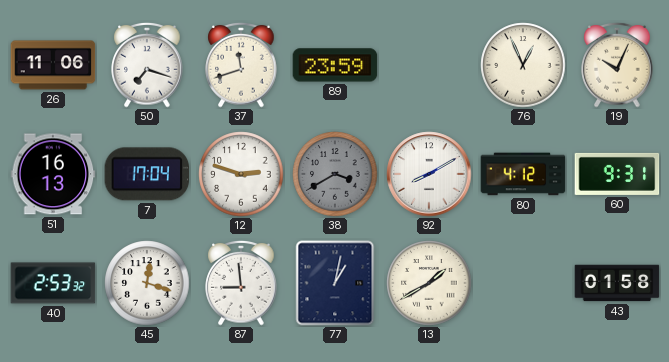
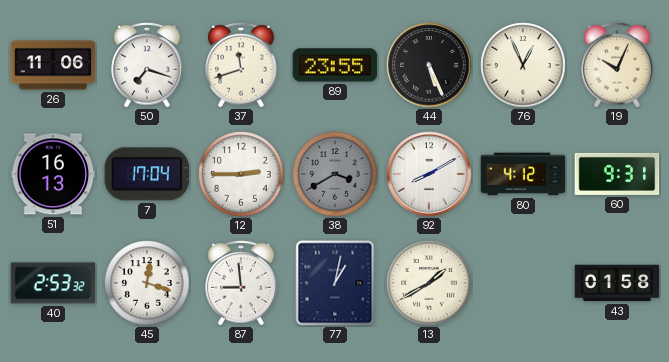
89: 23:59 -> 23:55 (335, 65)
44: none -> 5:26 (429, 65)
12: 2:48 -> 2:45 (241, 174)
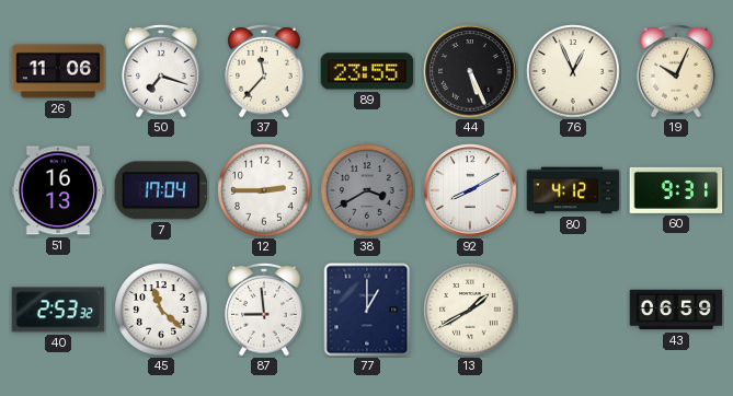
37: 11:42 -> 11:37 (264, 72)
45: 12:18 -> 11:22 (161, 310)
77: 1:02 -> 1:00 (367, 310)
43: 01:58 -> 06:59 (676, 310)
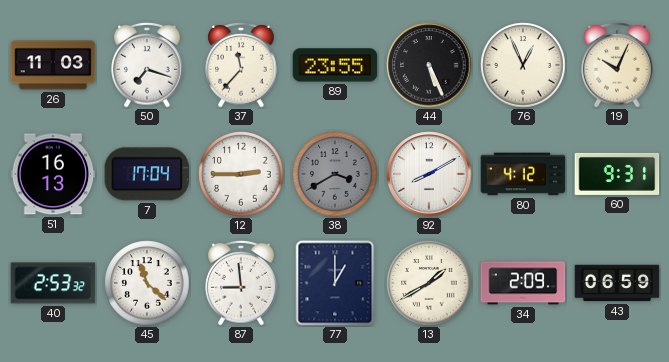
26: 11:06 -> 11:03 (53, 65)
34: none -> 2:09 (523, 283)
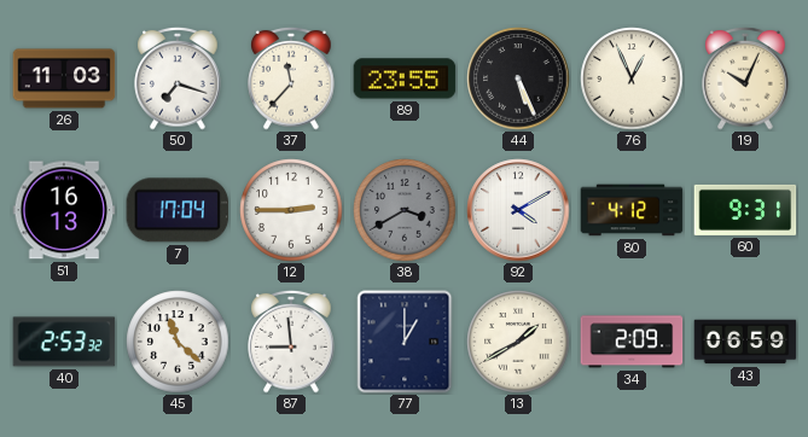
92: 8:10 -> 4:10 (518, 210)
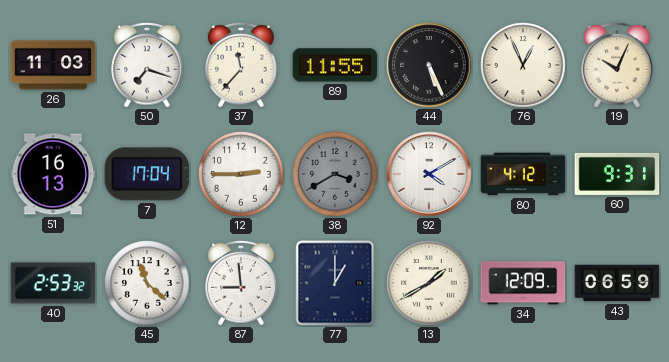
89: 23:55 -> 11:55 (335, 65)
34: 2:09 -> 12:09 (523, 283)
